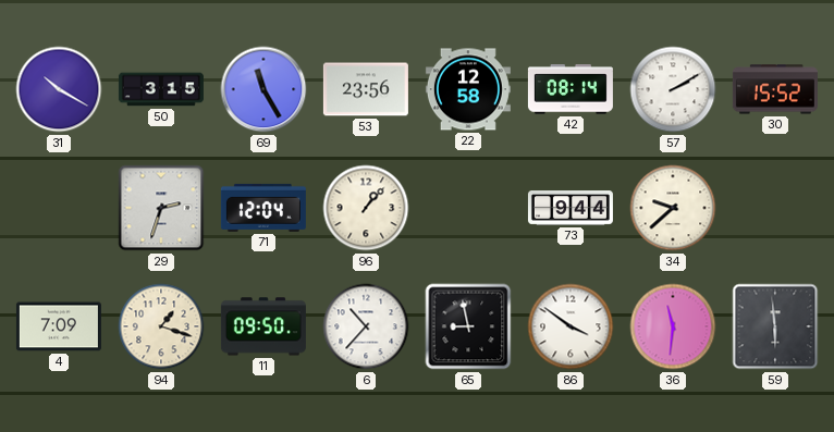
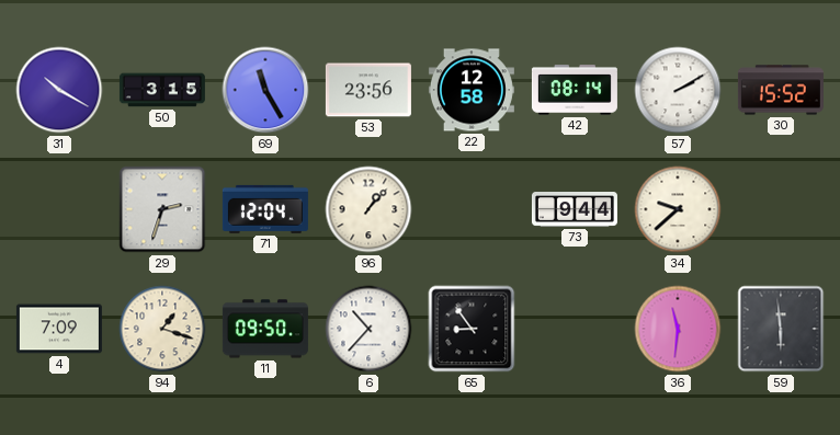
65: 8:58 -> 8:54 (472, 329)
86: 3:51 -> none (571, 326)
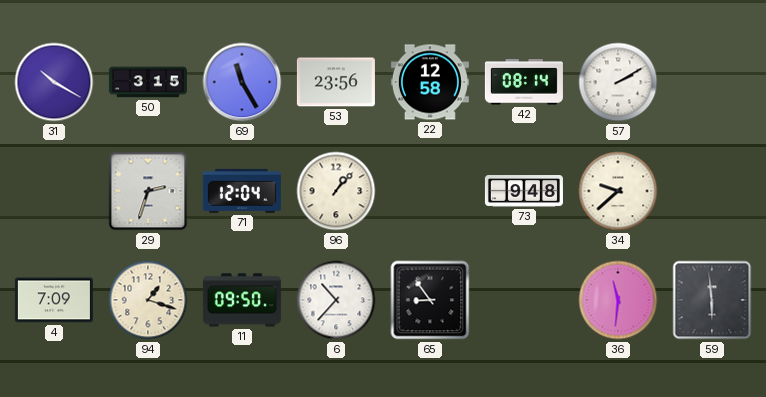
30: 15:52 -> none (781, 90)
73: 9:44 -> 9:48 (524, 192)
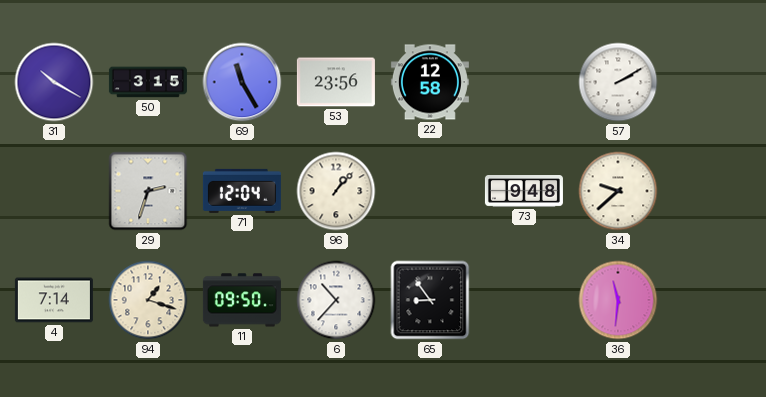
42: 08:14 -> none (524, 82)
4: 7:09 -> 7:14 (54, 300)
59: 5:59 -> none (712, 300)
